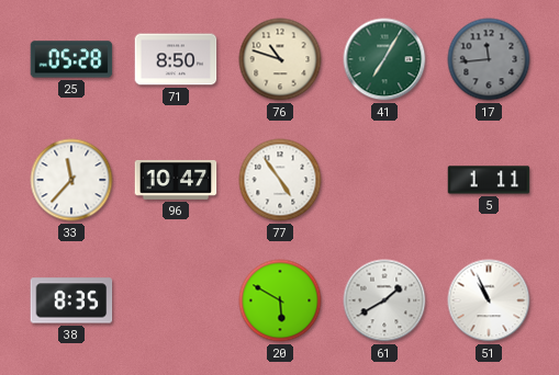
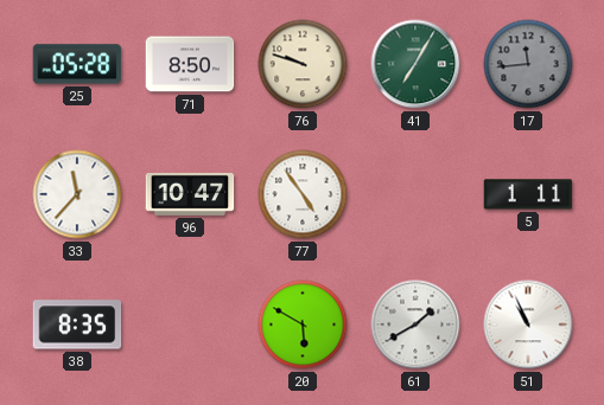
76: 10:48 -> 9:48 (303, 64)
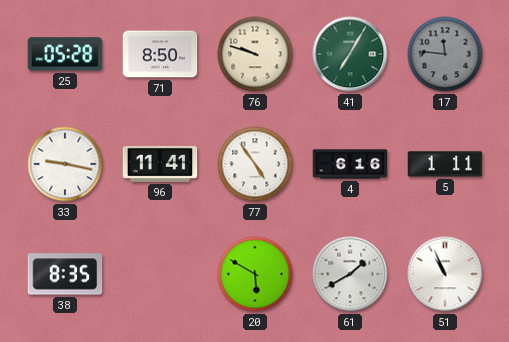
17: 11:44 -> 11:46 (445, 54)
33: 11:37 -> 9:17 (65, 164)
96: 10:47 -> 11:41 (160, 164)
4: none -> 6:16 (350, 164)
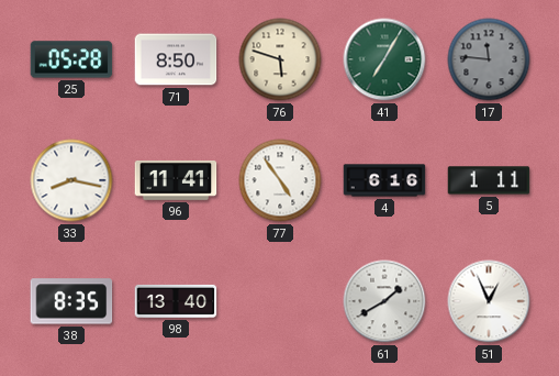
76: 9:48 -> 5:48 (280, 59)
33: 9:17 -> 8:17 (71, 180)
98: none -> 13:40 (176, 301)
20: 5:50 -> none (255, 274)
51: 10:56 -> 12:56 (489, 301)
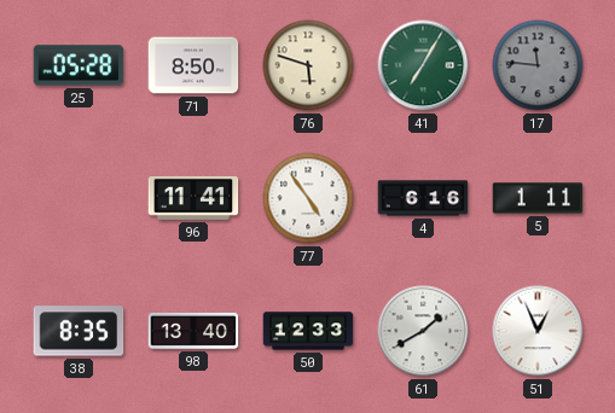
33: 8:17 -> none (71, 180)
50: none -> 12:33 (308, 331)
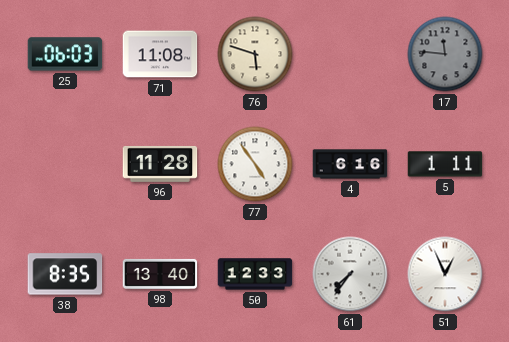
25: 05:28 -> 06:03 (65, 54)
71: 8:50 -> 11:08 (160, 54)
41: 7:05 -> none (423, 65)
96: 11:41 -> 11:28 (160, 164)
61: 1:40 -> 7:36 (350, 274)
